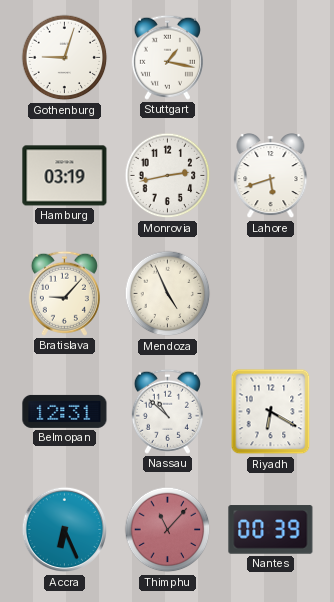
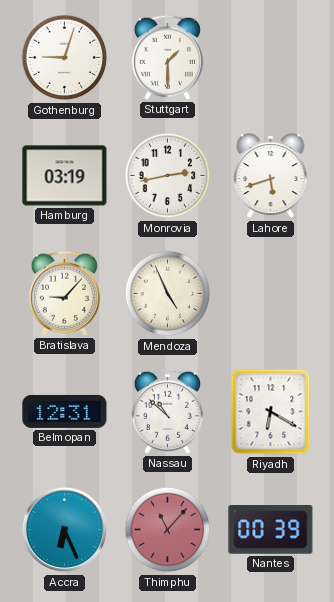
Stuttgart: 1:17 -> 1:30 (167, 57)
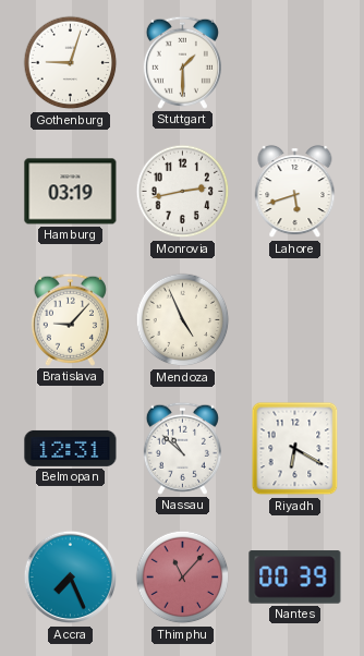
Accra: 6:26 -> 7:26 (71, 578)
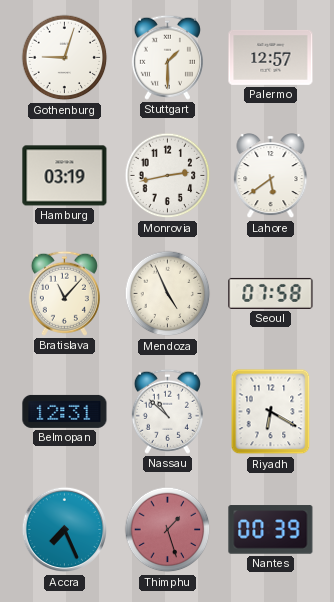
Palermo: none -> 12:57 (271, 57)
Lahore: 5:42 -> 5:39 (271, 177)
Bratislava: 9:07 -> 11:07 (64, 293)
Seoul: none -> 07:58 (271, 293)
Thimphu: 11:07 -> 1:27 (168, 530)
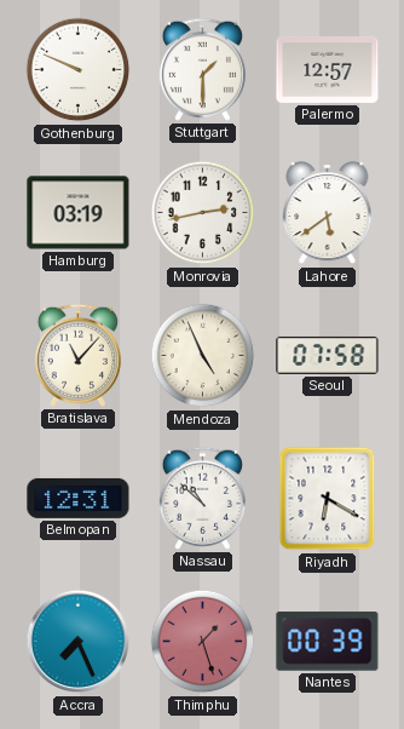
Gothenburg: 9:03 -> 9:49 (79, 70)
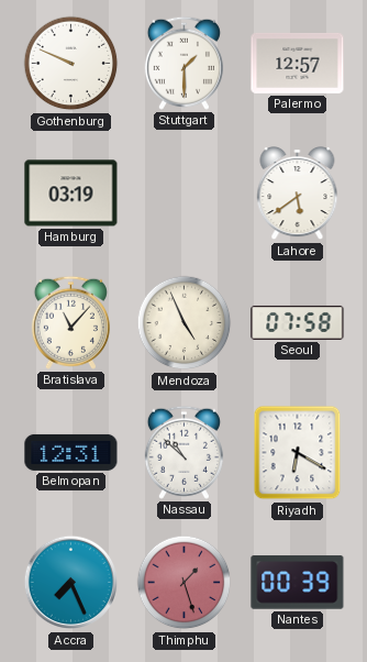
Monrovia: 2:43 -> none (203, 213)
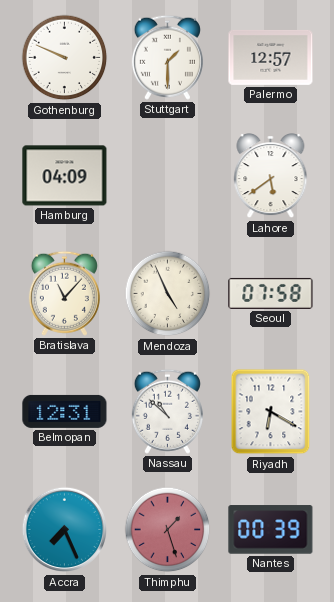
Hamburg: 03:19 -> 04:09 (65, 176)
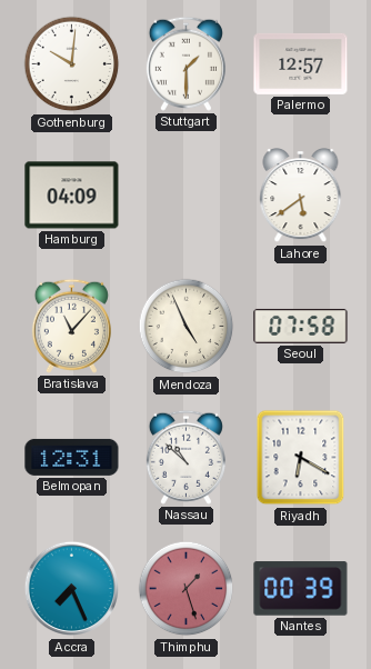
Gothenburg: 9:49 -> 10:01 (72, 64)
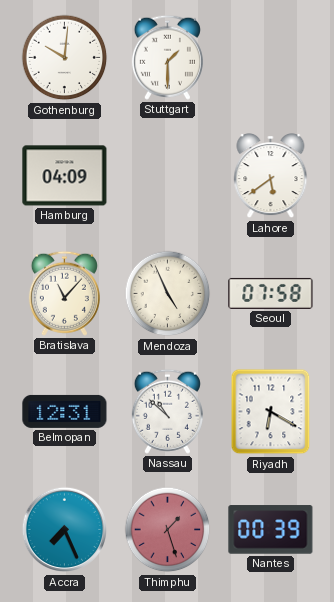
Palermo: 12:57 -> none (301, 63)
